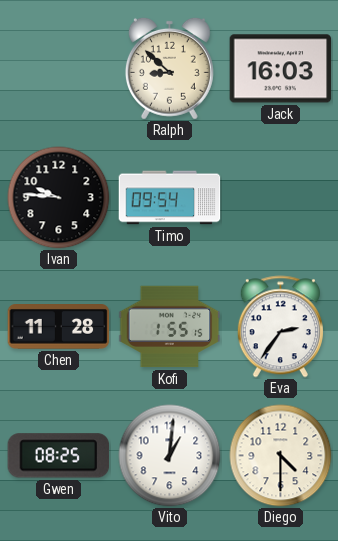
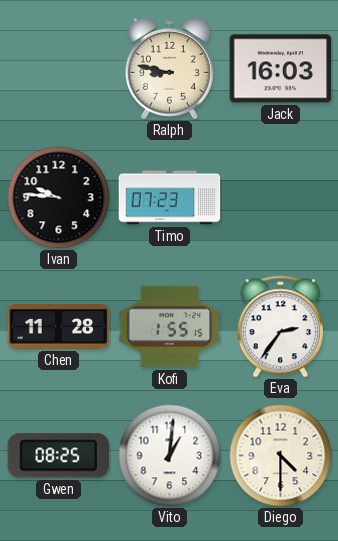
Ralph: 8:52 -> 8:47 (169, 68)
Timo: 09:54 -> 07:23 (170, 198)
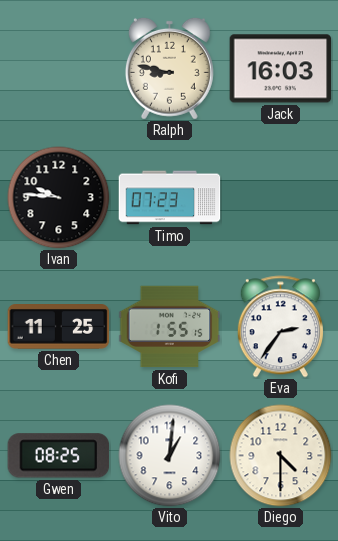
Chen: 11:28 -> 11:25 (59, 327)
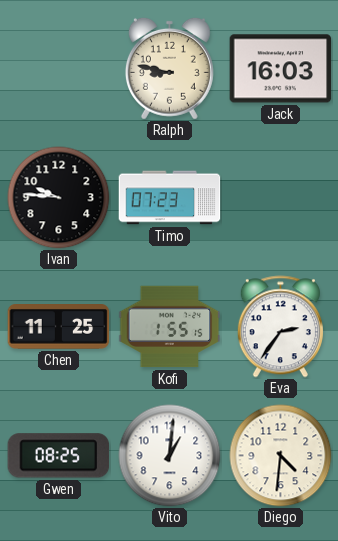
Diego: 4:30 -> 4:31 (281, 456)
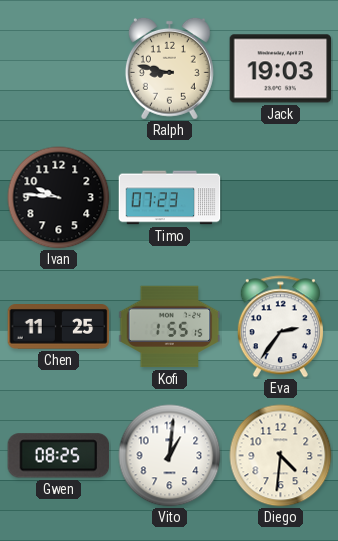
Jack: 16:03 -> 19:03 (281, 69)
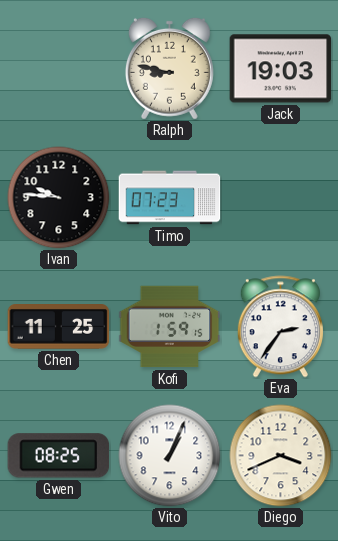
Kofi: 1:55 -> 1:59 (170, 327)
Vito: 1:01 -> 1:04 (170, 456)
Diego: 4:31 -> 3:41 (281, 456)
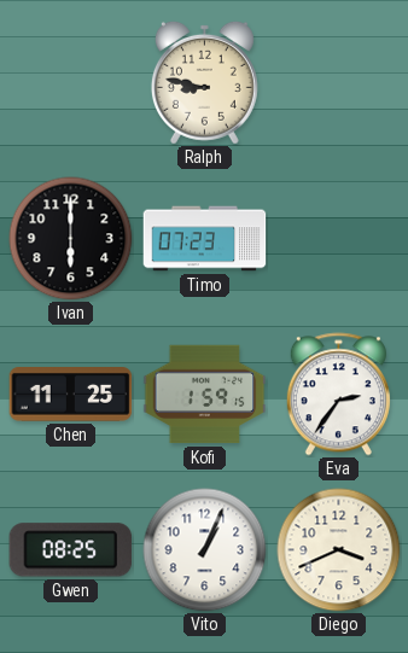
Jack: 19:03 -> none (281, 69)
Ivan: 9:46 -> 6:00 (71, 239)
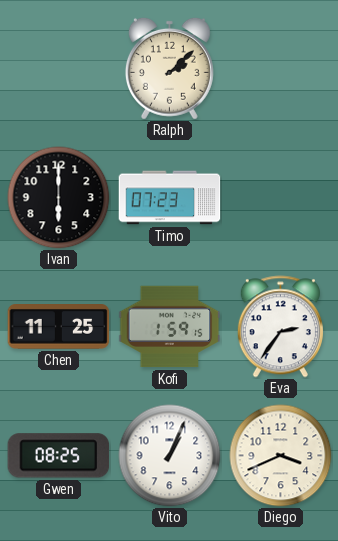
Ralph: 8:47 -> 2:08 (169, 68)
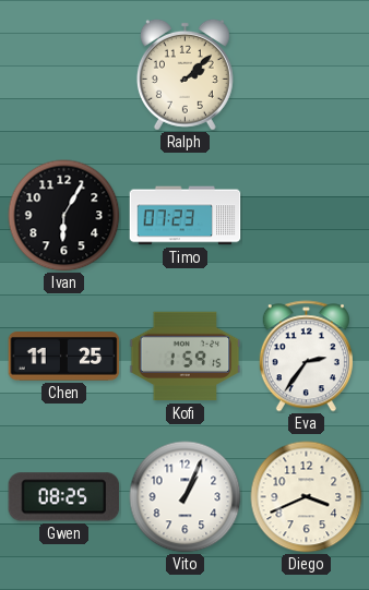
Ivan: 6:00 -> 6:05 (64, 216)
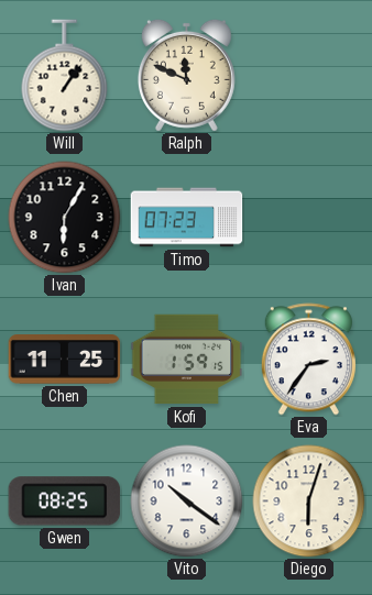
Will: none -> 1:06 (65, 76)
Ralph: 2:08 -> 11:49 (186, 75)
Vito: 1:04 -> 10:21 (187, 502)
Diego: 3:41 -> 6:03 (309, 502)
